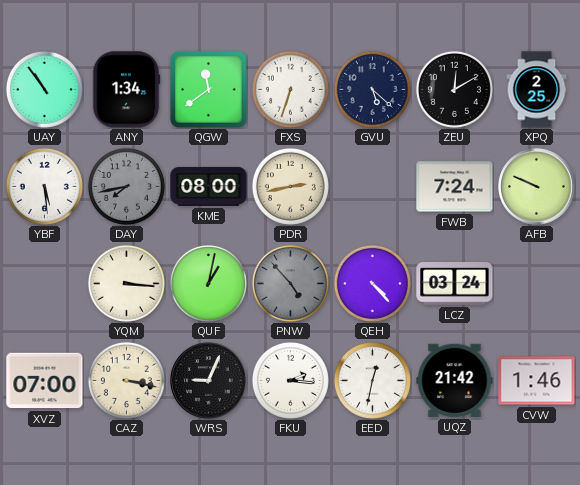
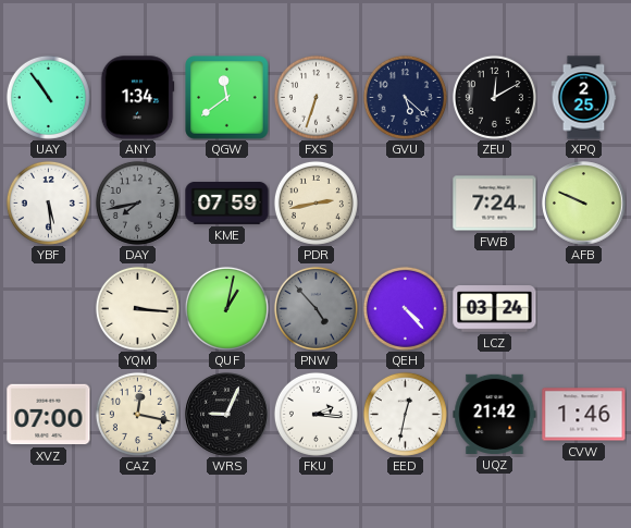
KME: 08:00 -> 07:59 (227, 202)
CAZ: 3:17 -> 12:17 (137, 414)
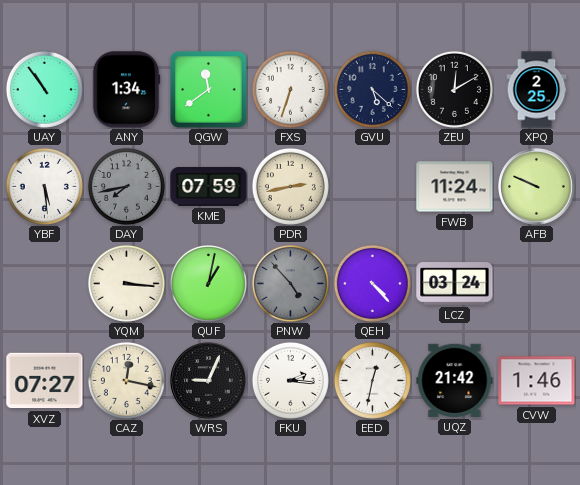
FWB: 7:24 -> 11:24 (455, 187)
XVZ: 07:00 -> 07:27 (45, 381)
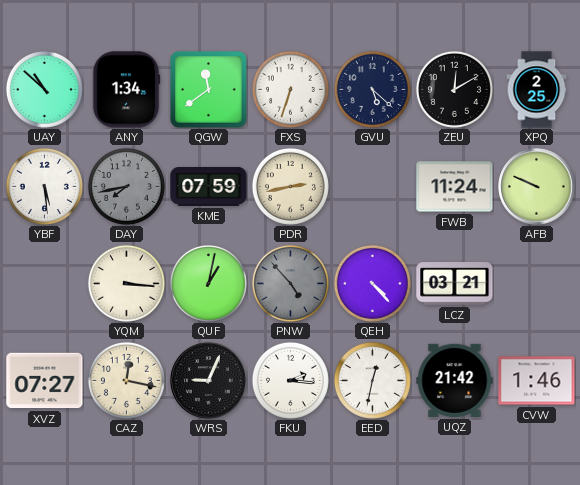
UAY: 10:54 -> 10:52 (44, 89)
LCZ: 03:24 -> 03:21 (455, 284)
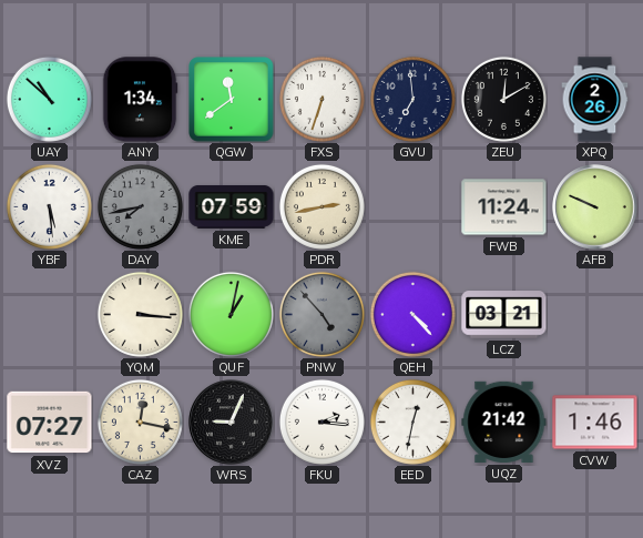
GVU: 5:22 -> 6:59 (412, 99)
XPQ: 2:25 -> 2:26 (595, 100)
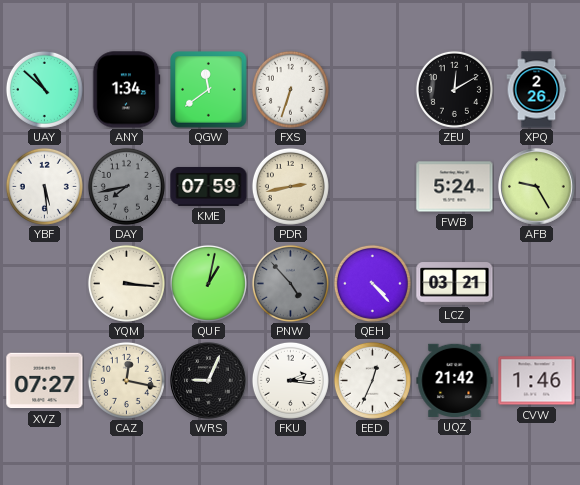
GVU: 6:59 -> none (412, 99)
FWB: 11:24 -> 5:24 (455, 187)
AFB: 9:49 -> 9:25 (537, 187)
EED: 12:32 -> 12:34 (372, 380)
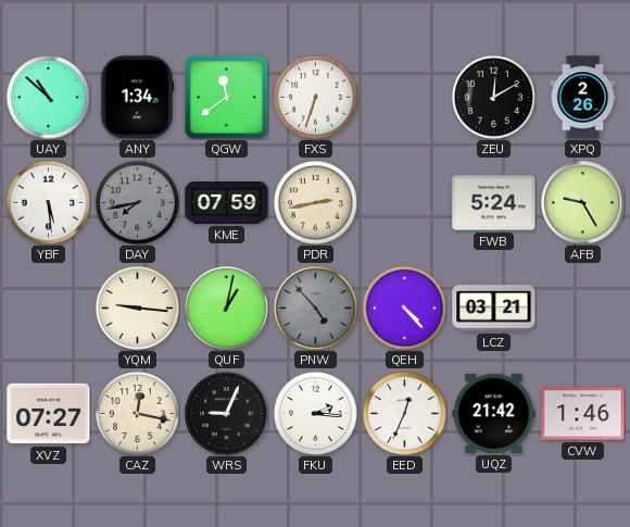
YQM: 3:16 -> 9:16 (137, 308)
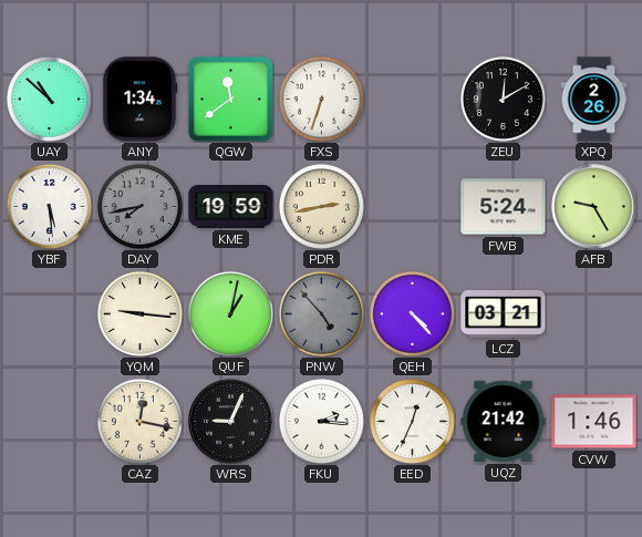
KME: 07:59 -> 19:59 (231, 206)
XVZ: 07:27 -> none (49, 414)
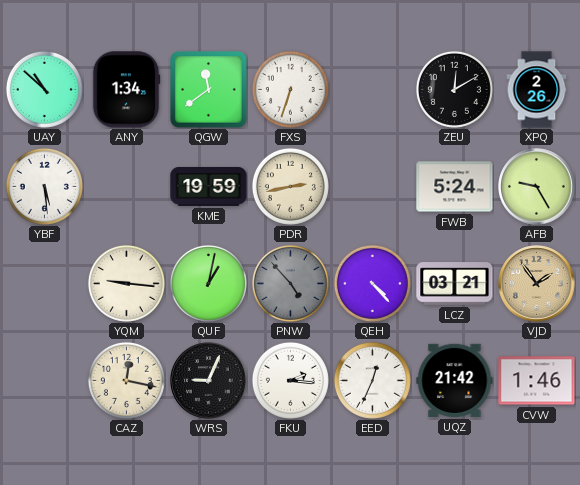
DAY: 7:43 -> none (139, 206)
VJD: none -> 1:54 (537, 284)
